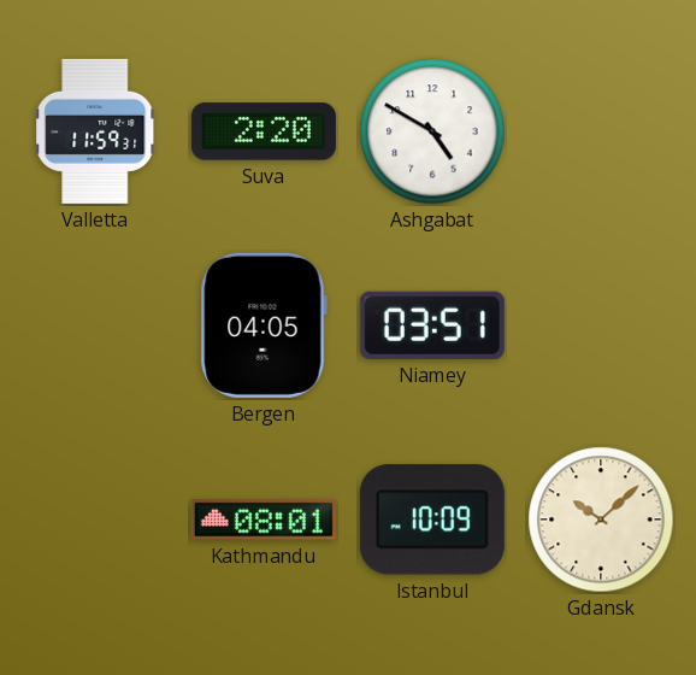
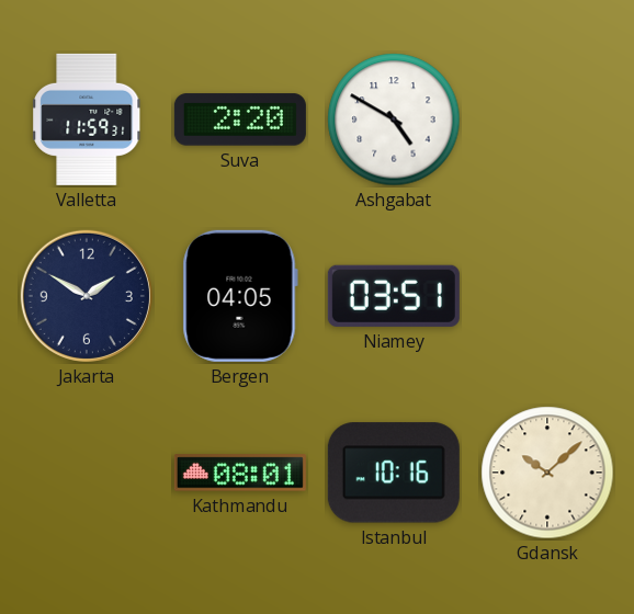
Jakarta: none -> 1:50 (87, 296)
Istanbul: 10:09 -> 10:16 (394, 473)
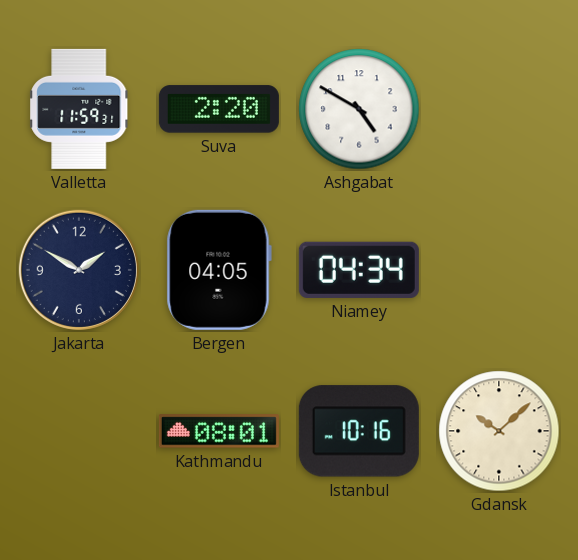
Niamey: 03:51 -> 04:34 (359, 270)
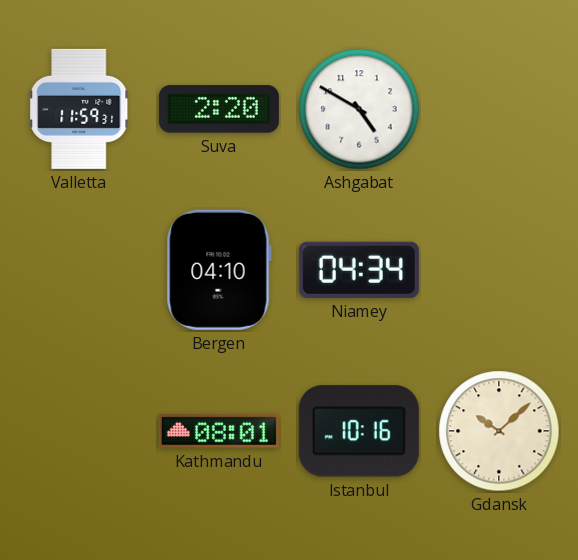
Jakarta: 1:50 -> none (79, 270)
Bergen: 04:05 -> 04:10 (219, 270)
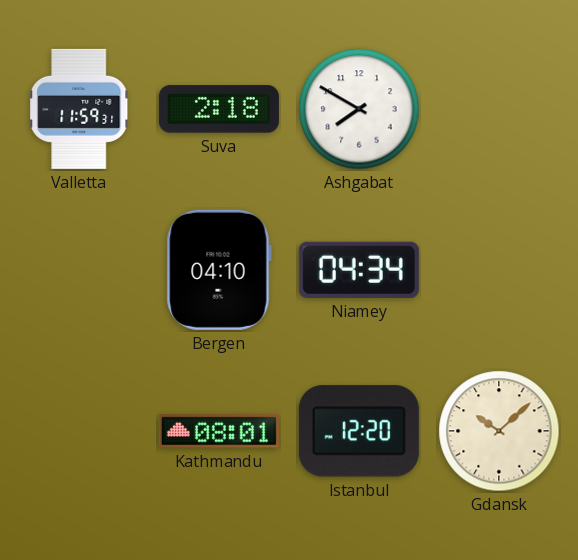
Suva: 2:20 -> 2:18 (219, 109)
Ashgabat: 4:50 -> 7:50 (359, 109)
Istanbul: 10:16 -> 12:20 (359, 431)
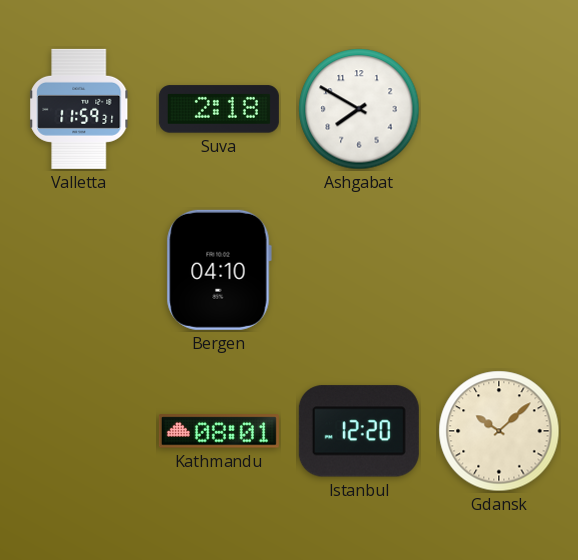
Niamey: 04:34 -> none (359, 270)
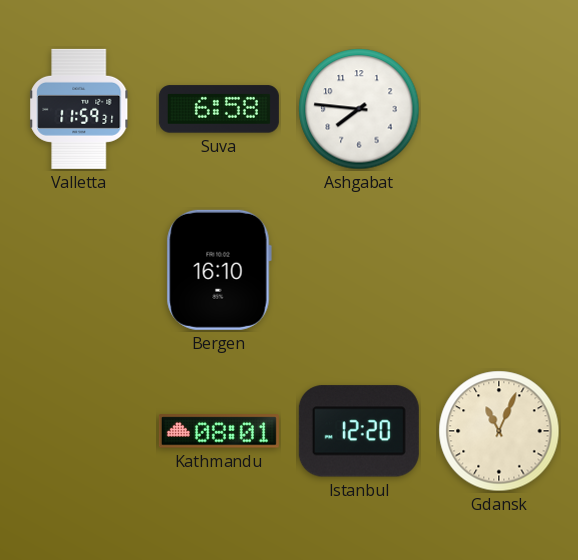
Suva: 2:18 -> 6:58 (219, 109)
Ashgabat: 7:50 -> 7:46 (359, 109)
Bergen: 04:10 -> 16:10 (219, 270)
Gdansk: 10:08 -> 11:04 (499, 431)
